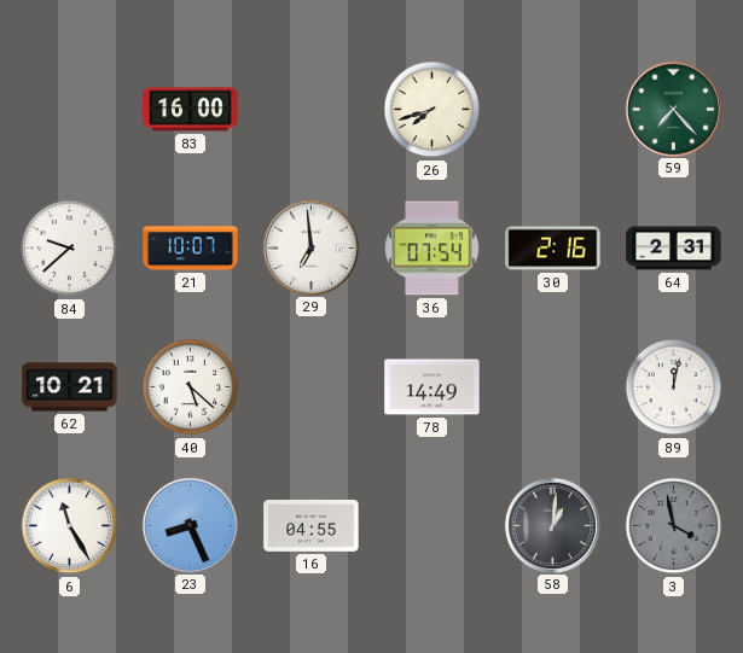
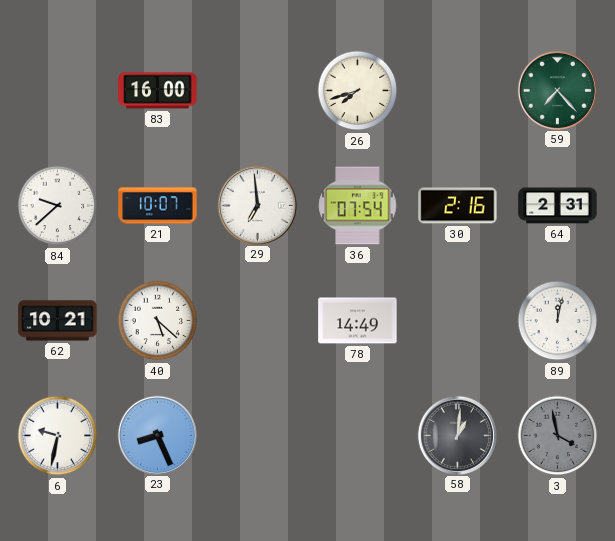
6: 11:25 -> 9:32 (58, 436)
16: 04:55 -> none (312, 526)
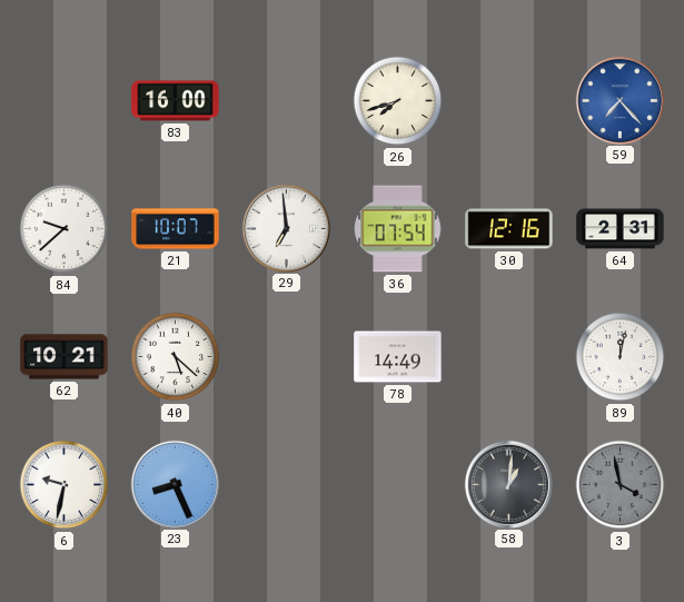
59 dial: green -> blue (619, 100)
30: 2:16 -> 12:16 (509, 229)
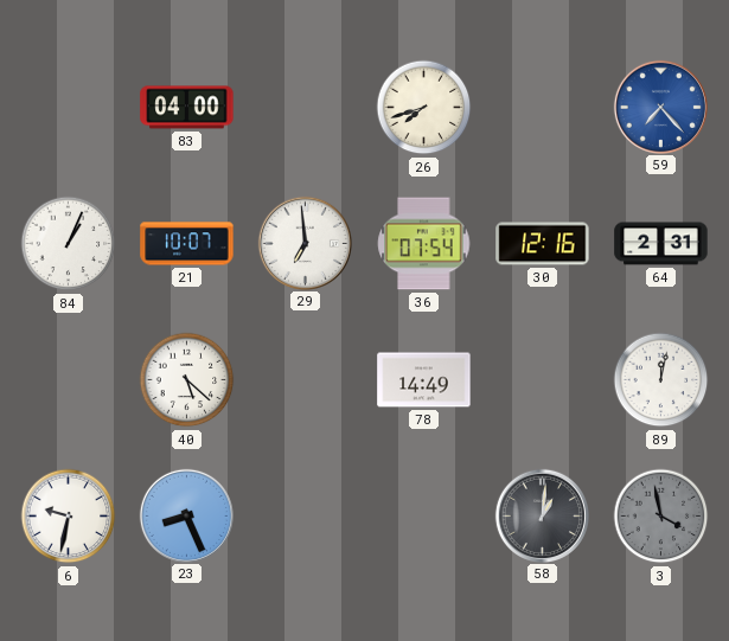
83: 16:00 -> 04:00 (187, 108)
84: 9:38 -> 1:04 (69, 244)
62: 10:21 -> none (65, 357)
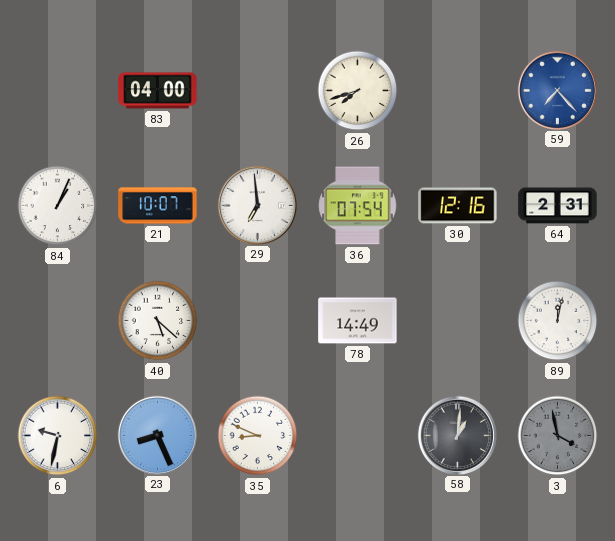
35: none -> 8:49 (258, 436)
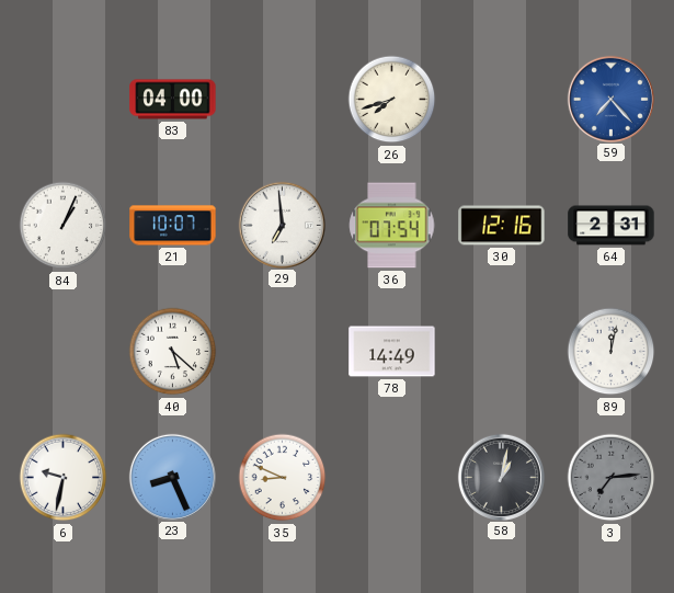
58: 1:01 -> 1:02 (501, 477)
3: 3:58 -> 7:14 (612, 478)
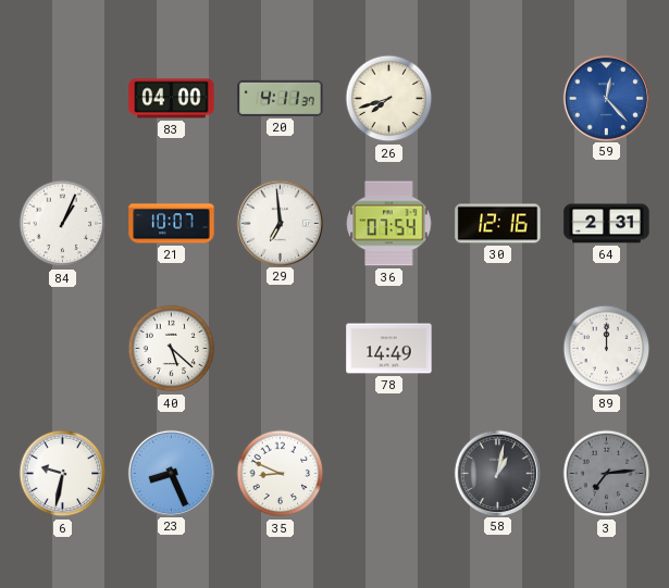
20: none -> 4:11 (281, 98)
59: 7:23 -> 12:23 (606, 98)
89: 12:02 -> 12:00 (607, 349)
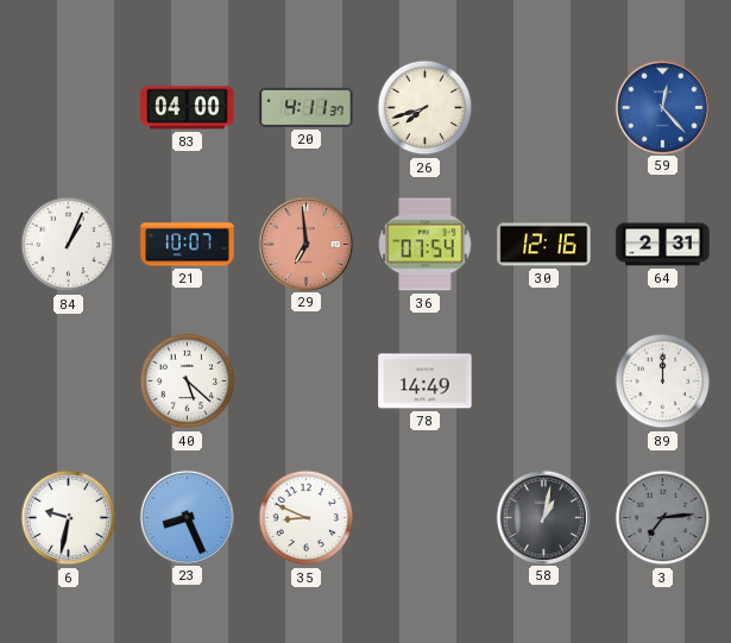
29 dial: white -> salmon (305, 244)
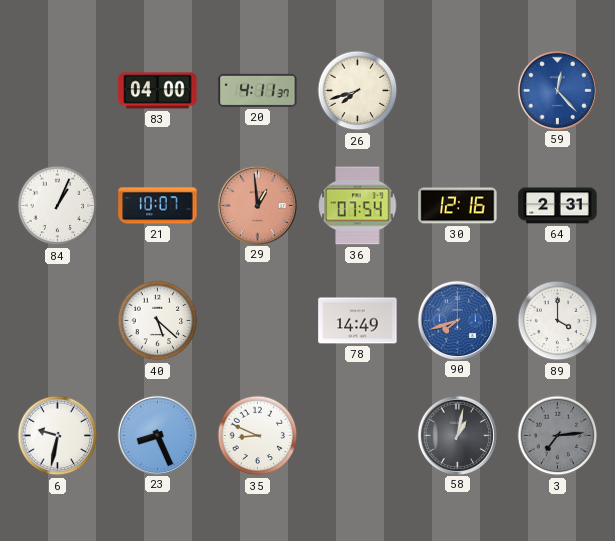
29: 6:59 -> 12:59 (257, 205)
90: none -> 7:42 (457, 320)
89: 12:00 -> 4:00 (558, 321)
